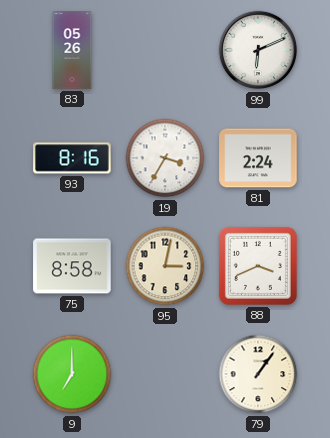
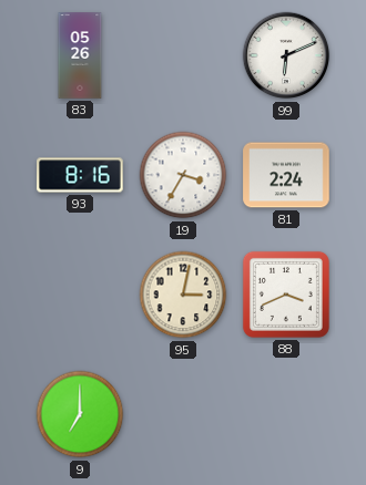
75: 8:58 -> none (72, 266)
79: 1:06 -> none (258, 374)
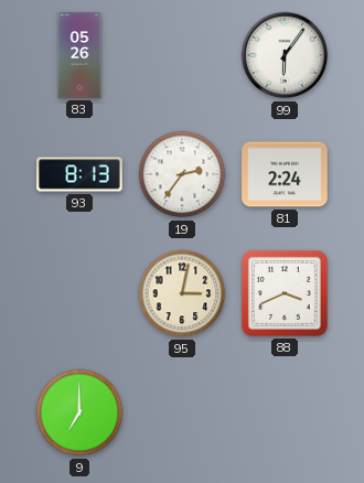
99: 6:11 -> 6:06 (285, 55)
93: 8:16 -> 8:13 (79, 174)
19: 3:35 -> 2:36 (182, 174)
